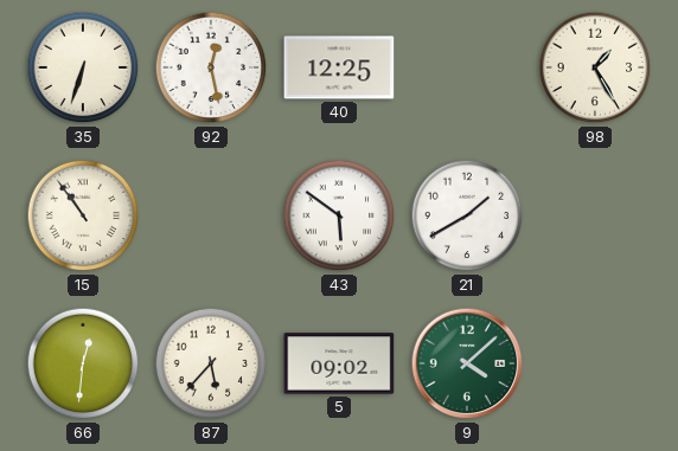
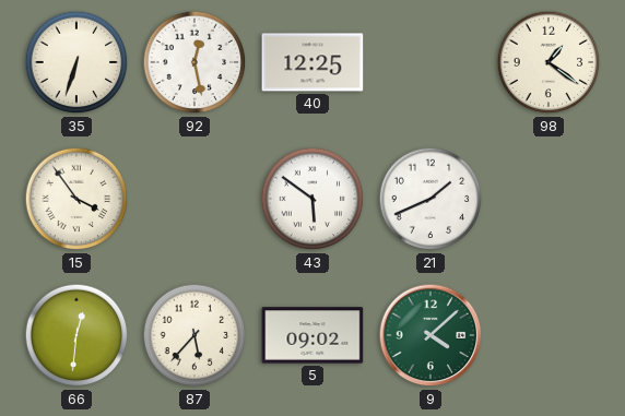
98: 1:25 -> 1:21 (549, 62)
15: 10:54 -> 3:54 (76, 199)
21: 1:40 -> 1:41 (431, 199)
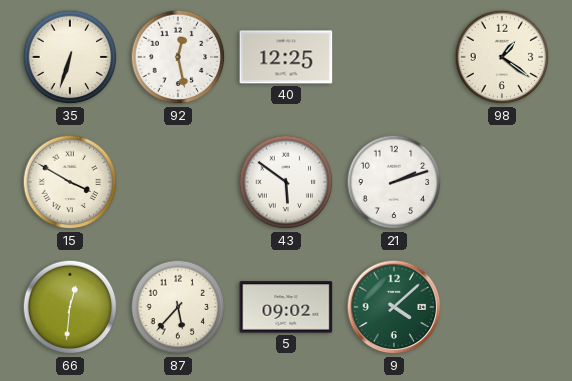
15: 3:54 -> 3:50 (70, 182)
21: 1:41 -> 2:12 (394, 182)
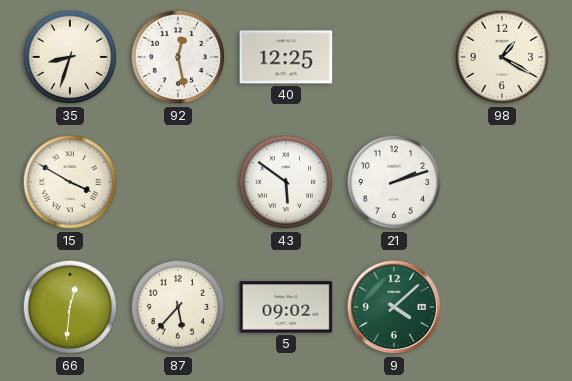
35: 6:33 -> 8:33 (70, 57)
98: 1:21 -> 1:20 (502, 57)
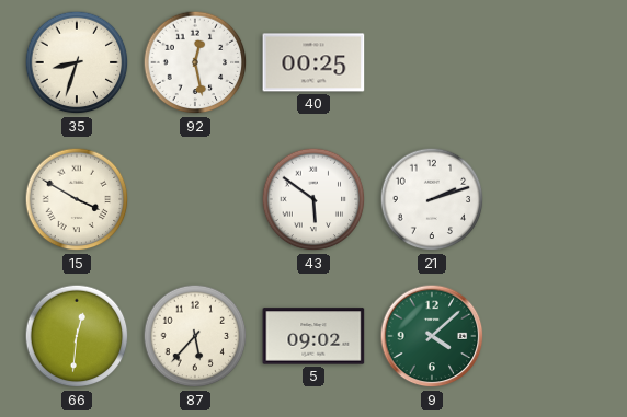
40: 12:25 -> 00:25 (314, 62)
98: 1:20 -> none (502, 57)
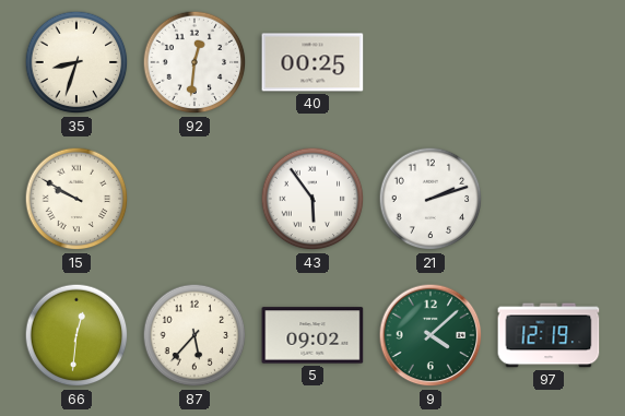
92: 12:28 -> 12:31 (194, 62)
15: 3:50 -> 9:50 (76, 199)
43: 5:51 -> 5:54 (312, 199)
97: none -> 12:19 (549, 335)
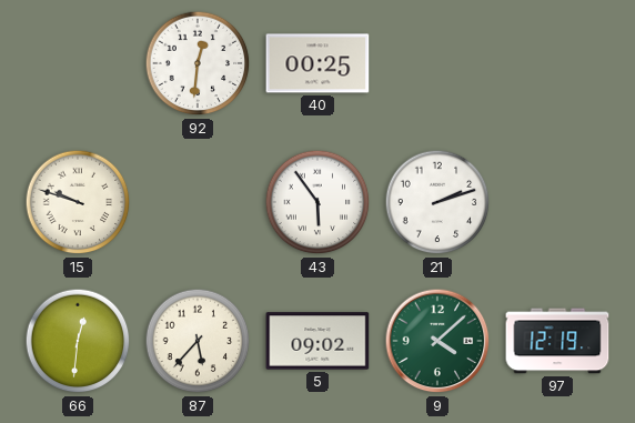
35: 8:33 -> none (76, 62)
15: 9:50 -> 9:48 (78, 202)
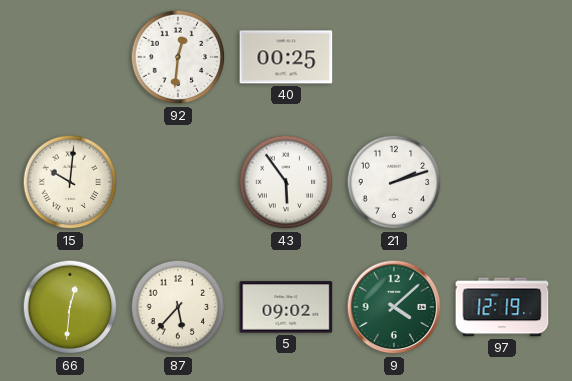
15: 9:48 -> 10:01 (70, 182)
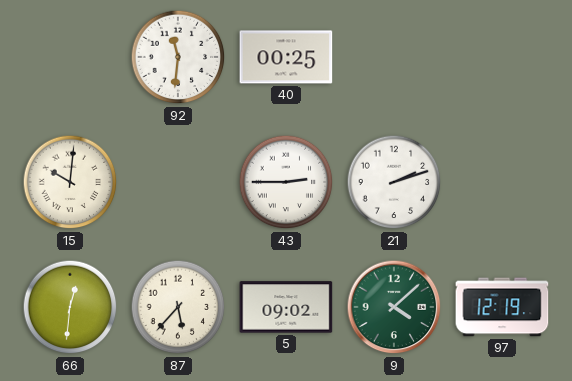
92: 12:31 -> 11:31 (178, 57)
43: 5:54 -> 2:45 (286, 182)
